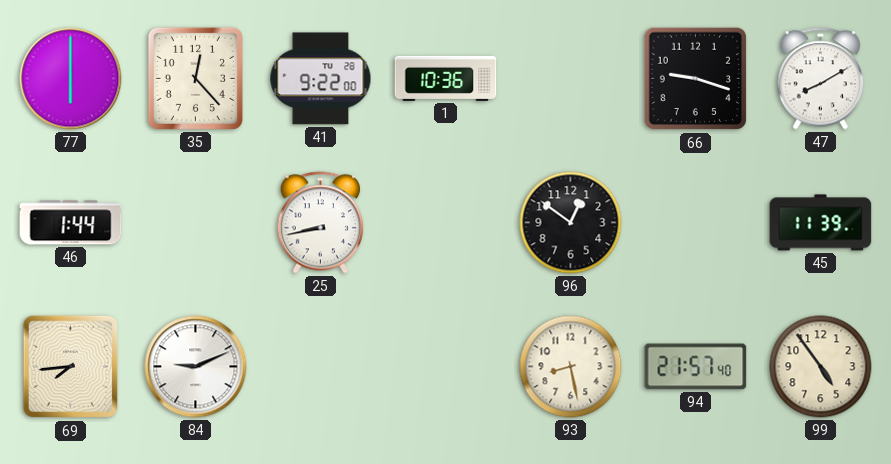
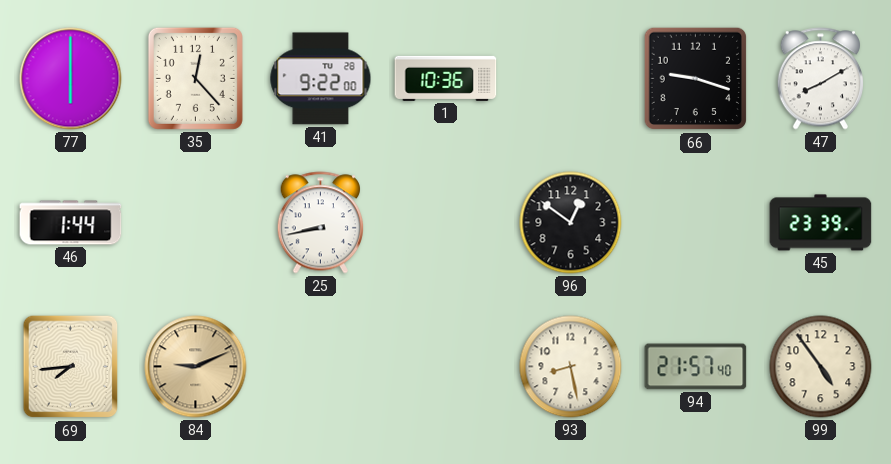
45: 11:39 -> 23:39 (821, 223)
84 dial: white -> champagne (196, 367)
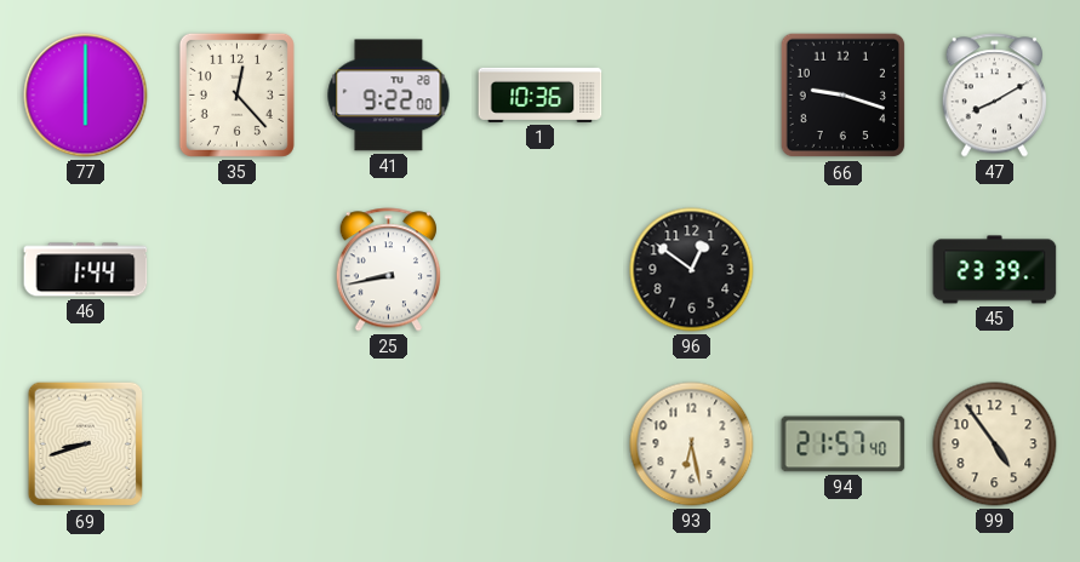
69: 7:44 -> 8:42 (86, 445)
84: 9:11 -> none (196, 367)
93: 8:28 -> 6:28 (692, 445)
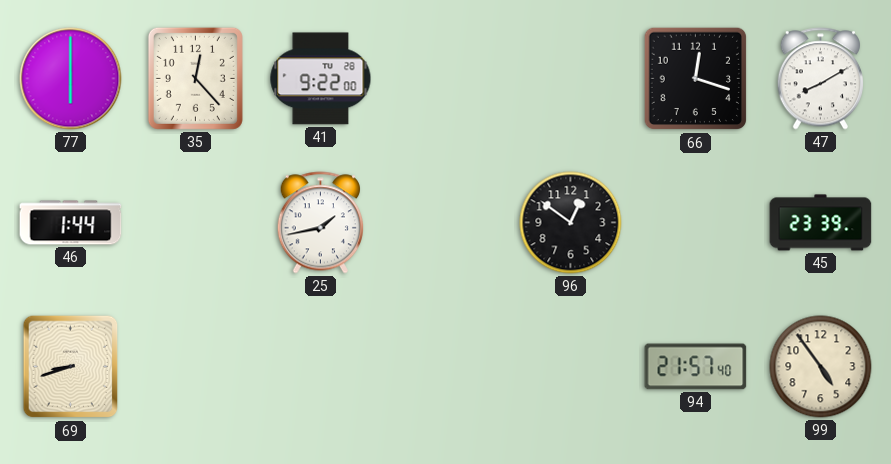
1: 10:36 -> none (541, 94)
66: 9:18 -> 12:18 (696, 79)
25: 8:43 -> 1:43 (320, 223)
93: 6:28 -> none (692, 445)
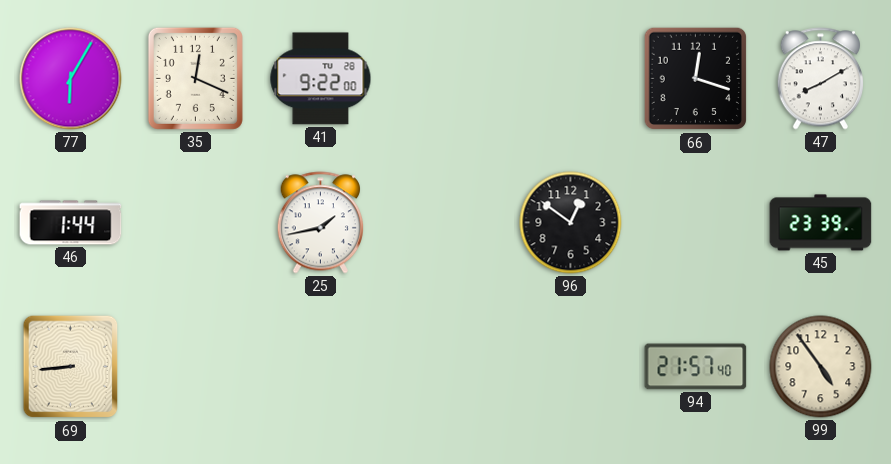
77: 6:00 -> 6:05 (71, 79)
35: 12:23 -> 12:19 (195, 78)
69: 8:42 -> 8:44 (71, 367)
